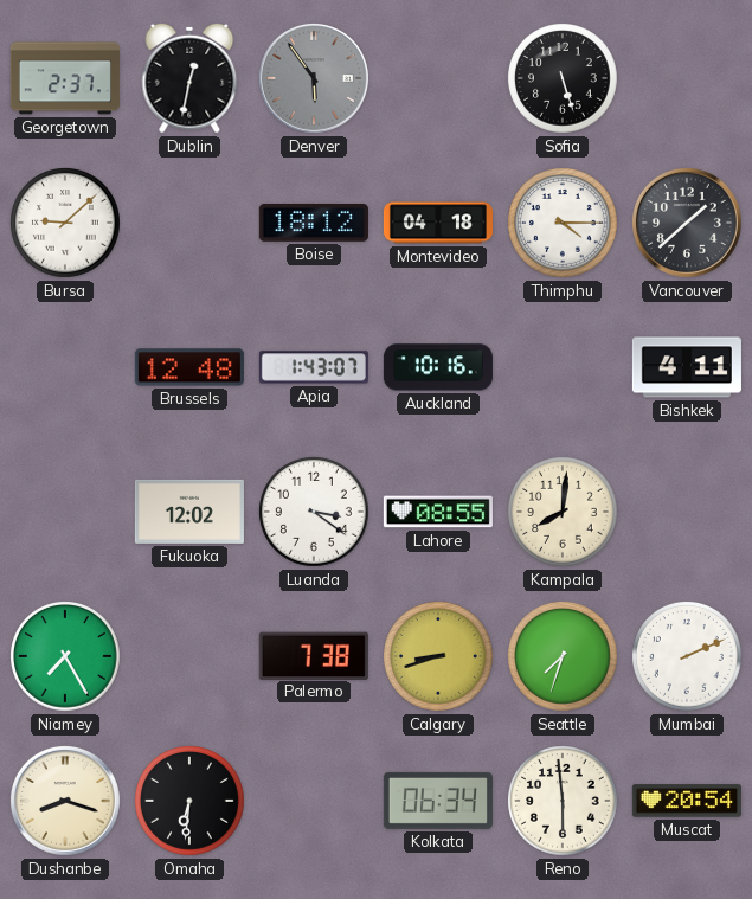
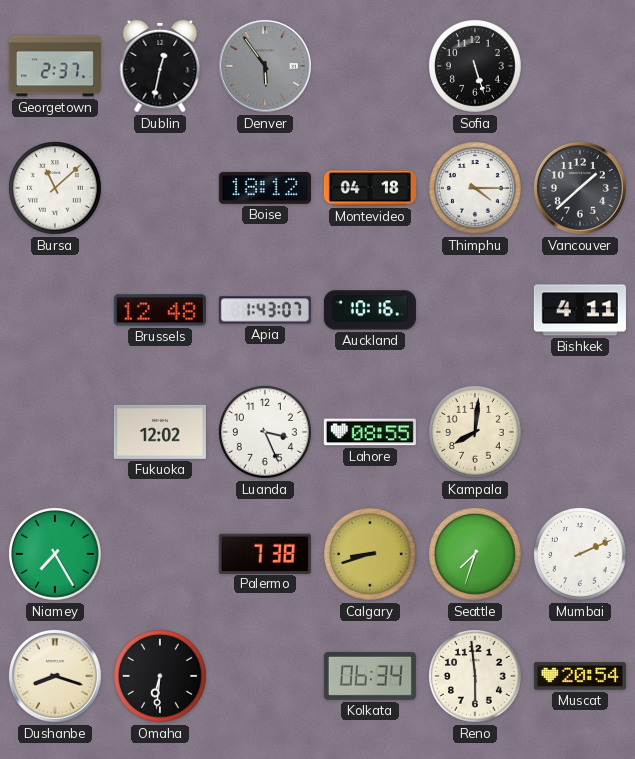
Bursa: 9:08 -> 11:08 (56, 189)
Luanda: 3:21 -> 3:26 (266, 433)
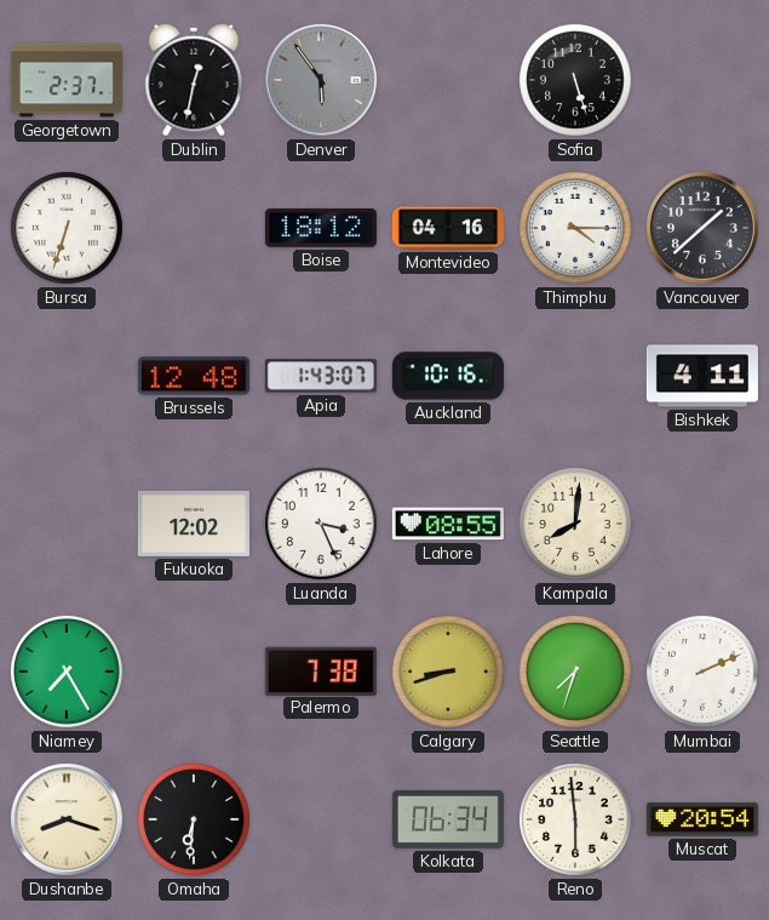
Bursa: 11:08 -> 6:33 (68, 229)
Montevideo: 04:18 -> 04:16 (448, 228)
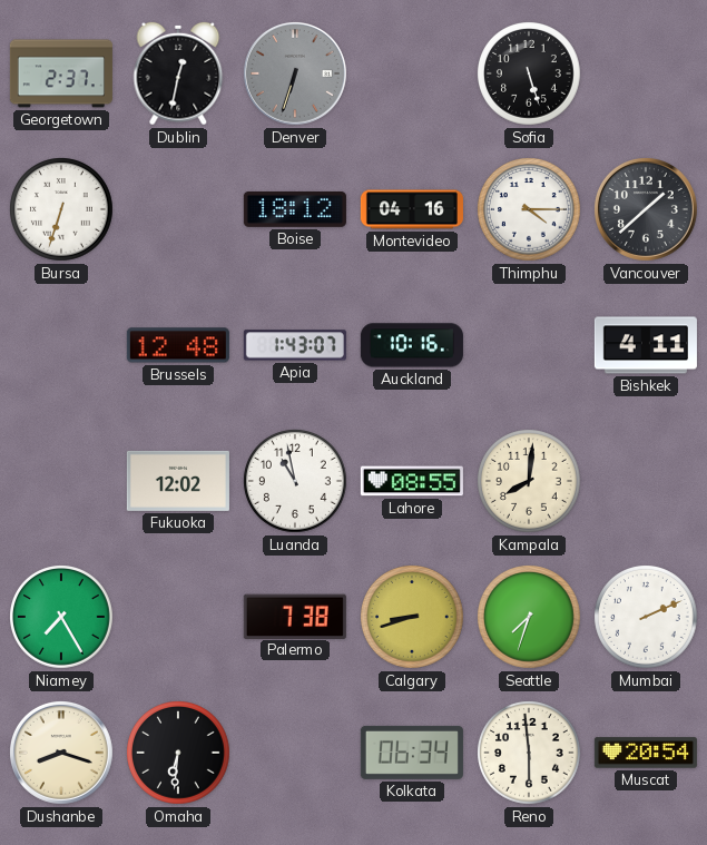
Denver: 5:54 -> 6:33 (295, 73)
Luanda: 3:26 -> 10:58 (296, 482)
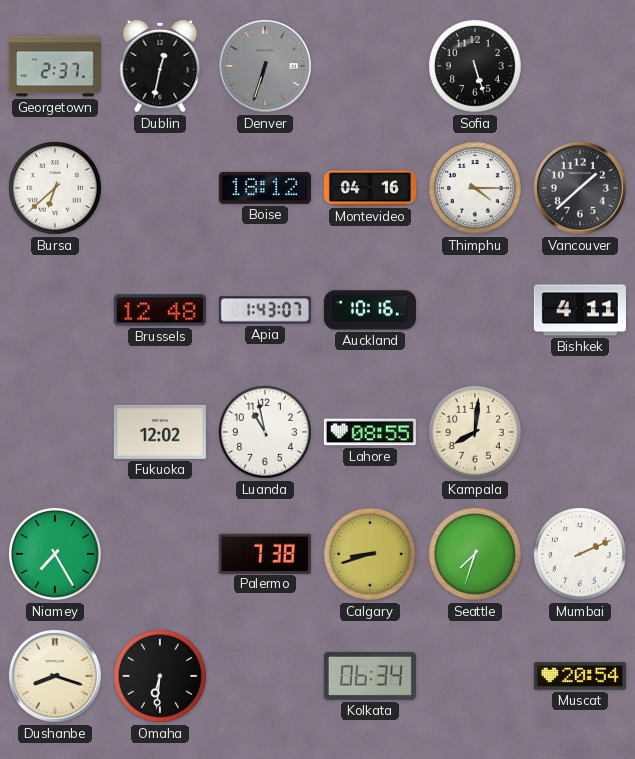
Bursa: 6:33 -> 6:38 (56, 189)
Reno: 5:59 -> none (530, 754)
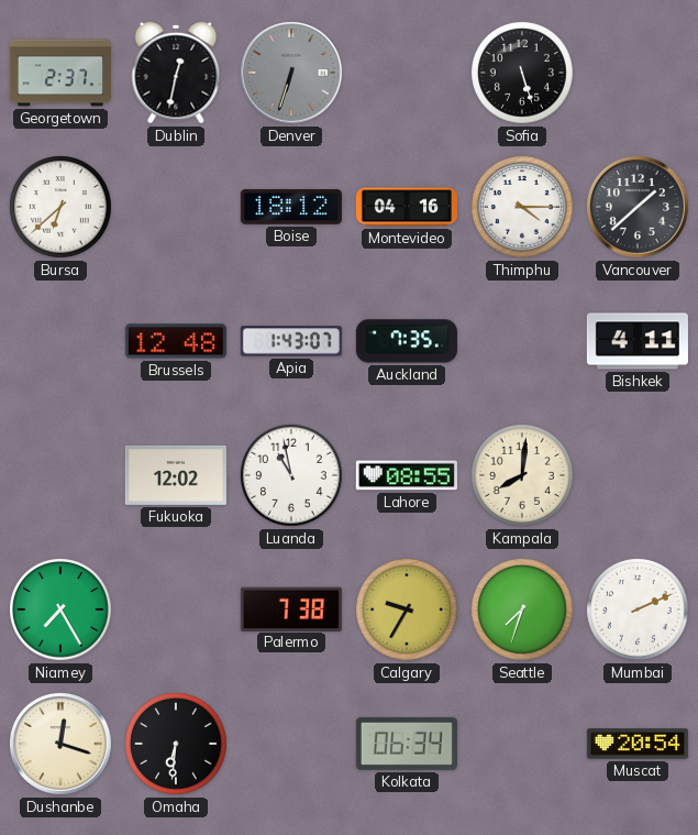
Auckland: 10:16 -> 7:35 (407, 341)
Calgary: 8:42 -> 9:35 (408, 611)
Dushanbe: 8:18 -> 12:18 (60, 744)
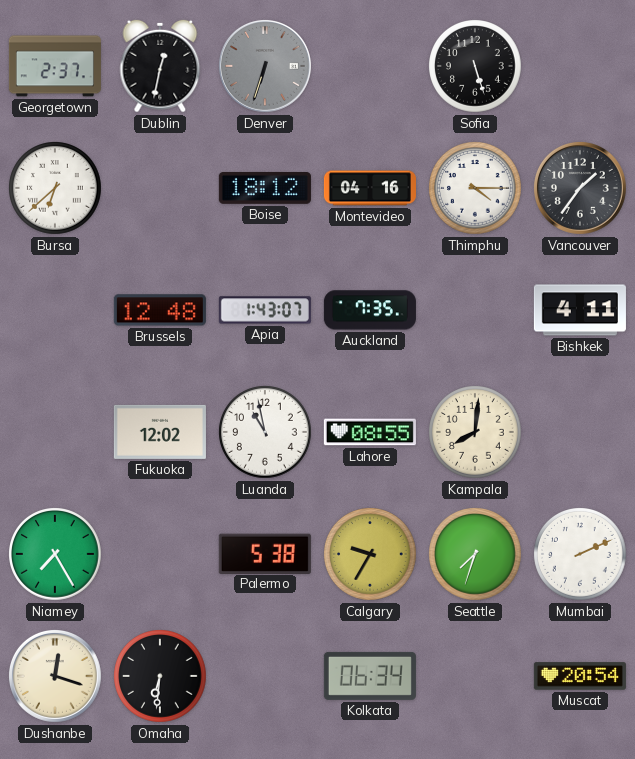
Vancouver: 1:38 -> 1:36 (580, 188)
Palermo: 7:38 -> 5:38 (265, 553)
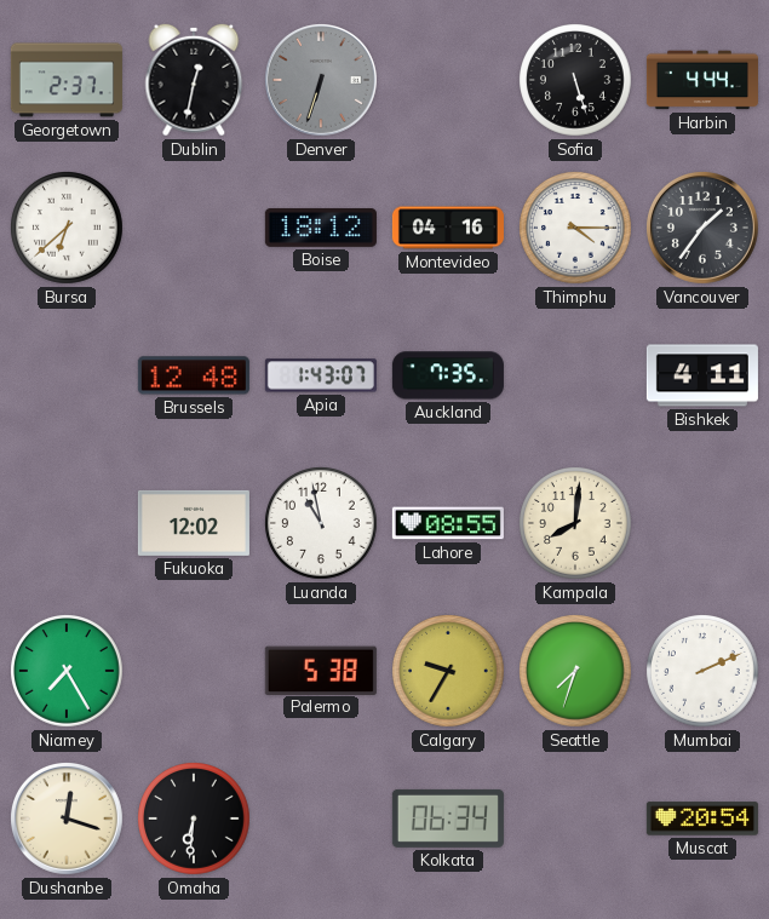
Harbin: none -> 4:44 (702, 80)
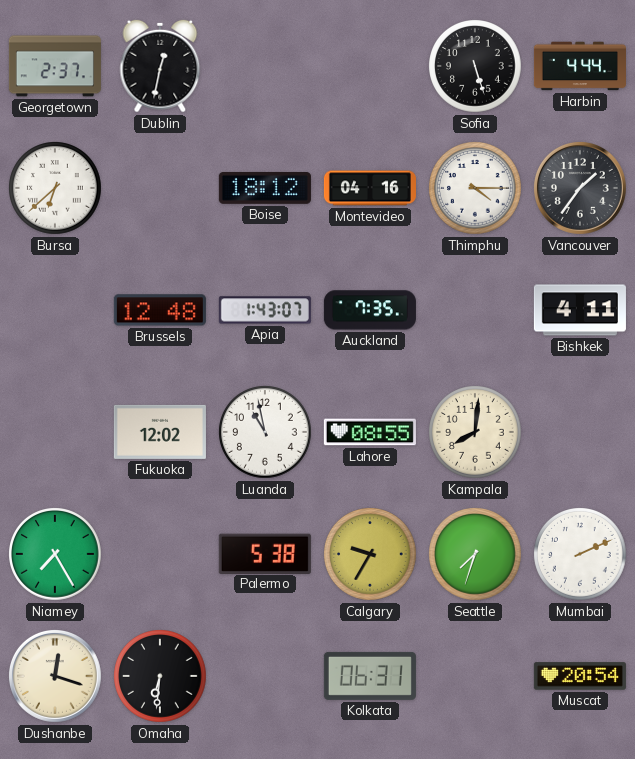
Denver: 6:33 -> none (321, 80)
Kolkata: 06:34 -> 06:31 (370, 676)
